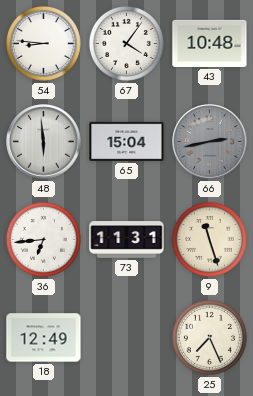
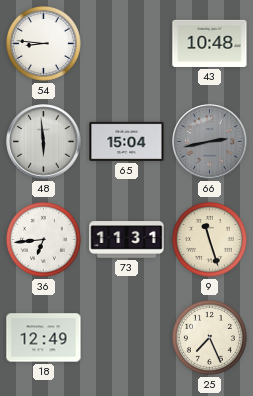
67: 4:06 -> none (126, 43)
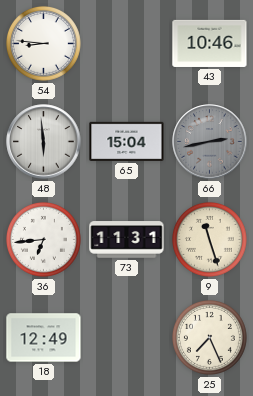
43: 10:48 -> 10:46 (210, 43)
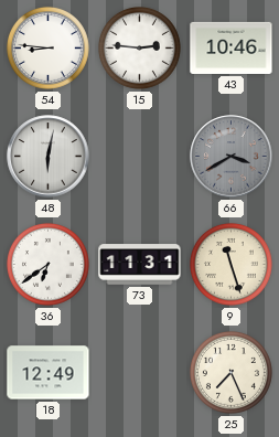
15: none -> 2:46 (139, 47)
48: 5:59 -> 6:02 (49, 157)
65: 15:04 -> none (127, 141)
66: 2:43 -> 3:40 (232, 157)
36: 6:44 -> 6:39 (47, 264)
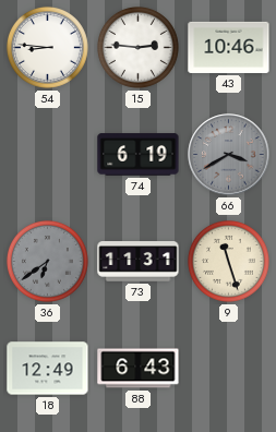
48: 6:02 -> none (49, 157)
74: none -> 6:19 (139, 155)
36 dial: white -> grey (47, 261)
88: none -> 6:43 (139, 369)
25: 7:26 -> none (230, 372)
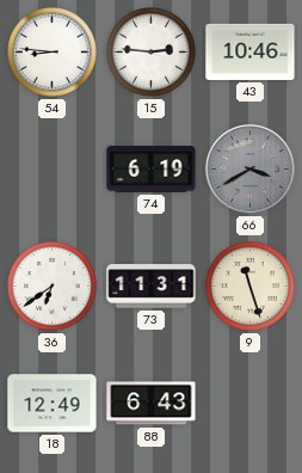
36 dial: grey -> white (51, 285)
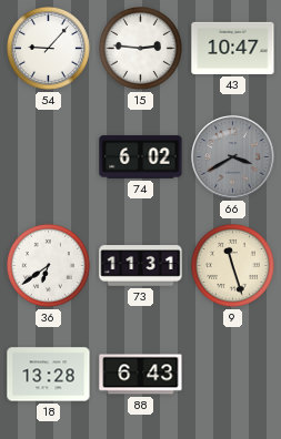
54: 8:46 -> 9:07 (48, 48)
43: 10:46 -> 10:47 (233, 48)
74: 6:19 -> 6:02 (141, 157)
18: 12:49 -> 13:28 (49, 375)
